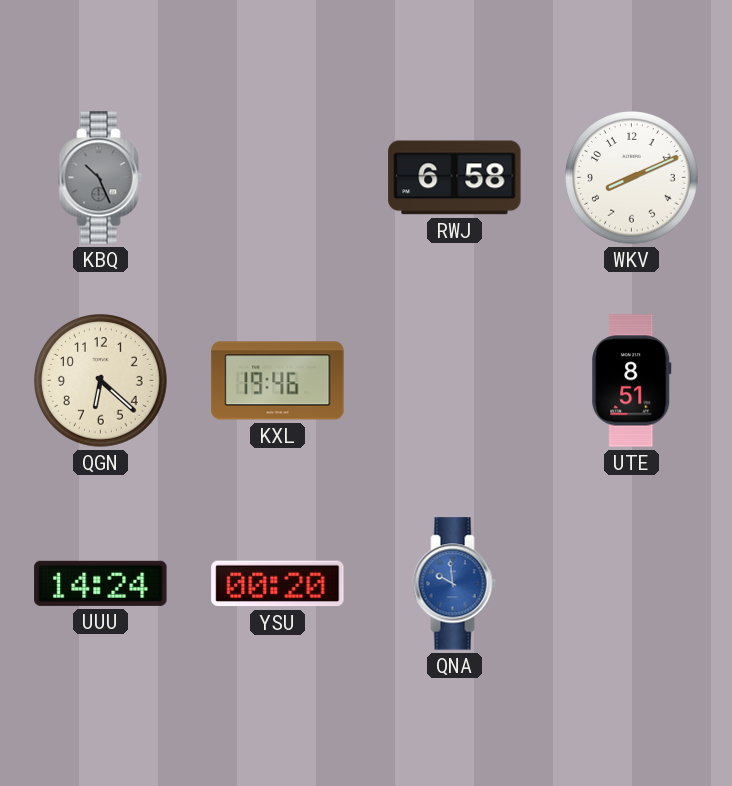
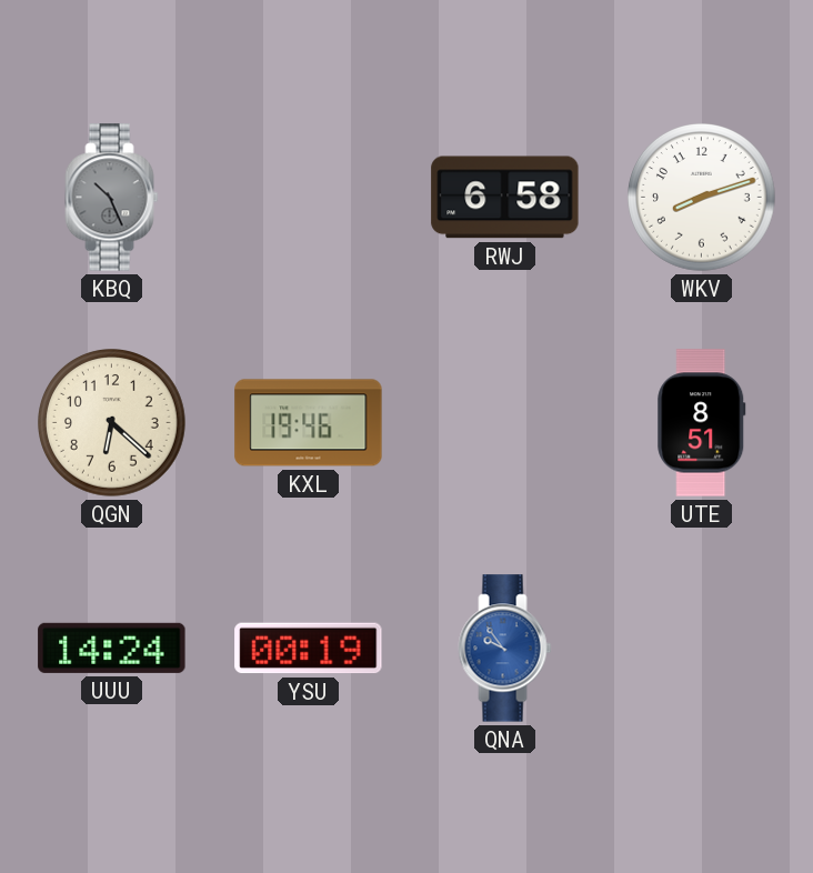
WKV: 8:11 -> 8:12 (702, 198)
YSU: 00:20 -> 00:19 (309, 649)
QNA: 9:59 -> 9:54 (505, 649)
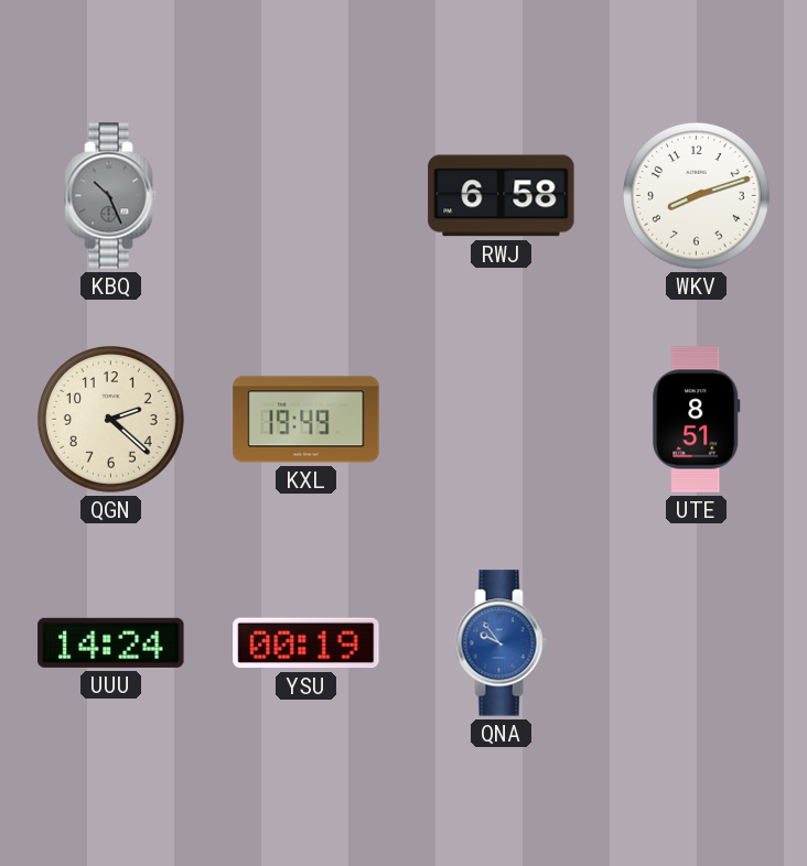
QGN: 6:22 -> 2:22 (111, 420)
KXL: 19:46 -> 19:49 (306, 420)
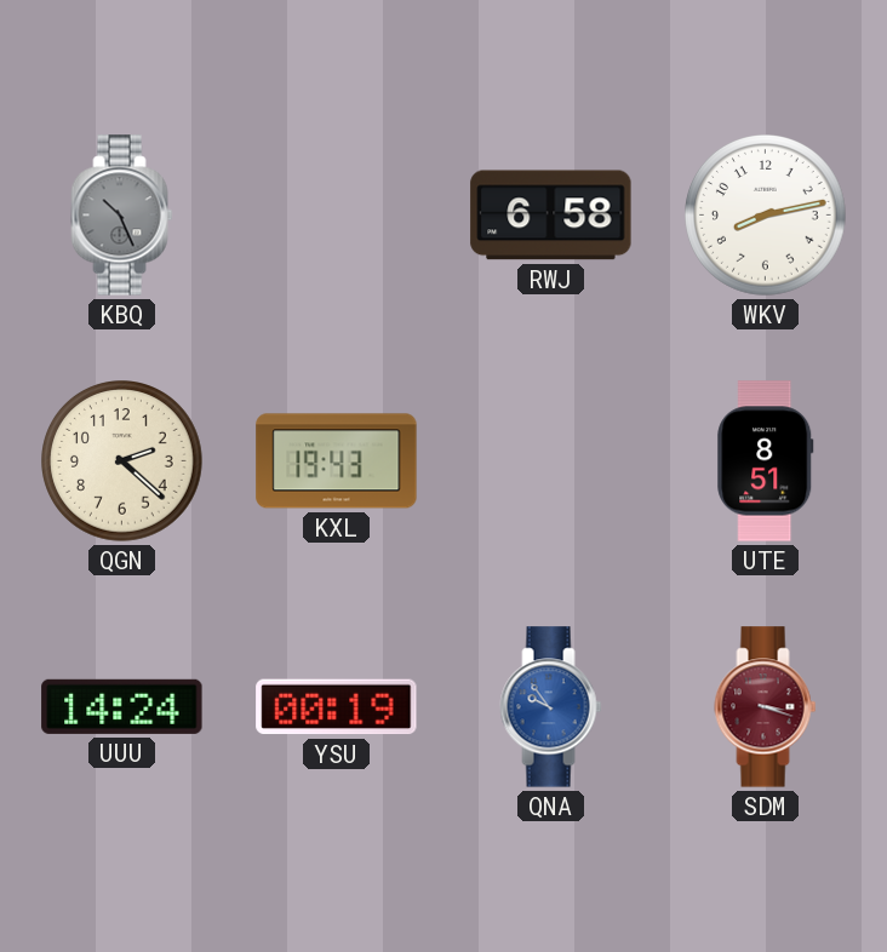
WKV: 8:12 -> 8:13 (766, 216)
KXL: 19:49 -> 19:43 (337, 461)
SDM: none -> 3:18 (766, 707)
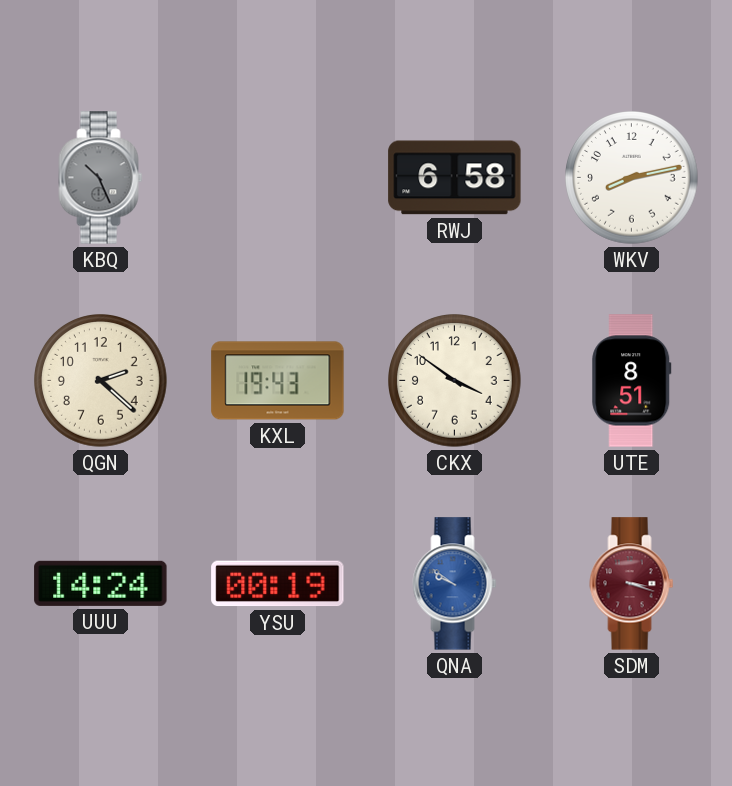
CKX: none -> 3:51 (455, 381)
QNA: 9:54 -> 9:51 (455, 584)
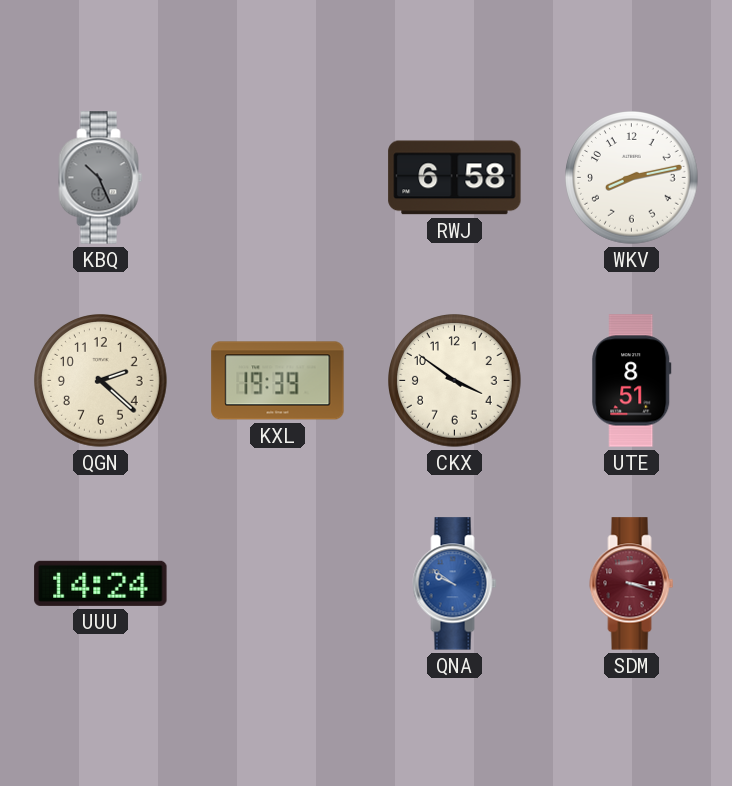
KXL: 19:43 -> 19:39 (278, 381)
YSU: 00:19 -> none (278, 584)
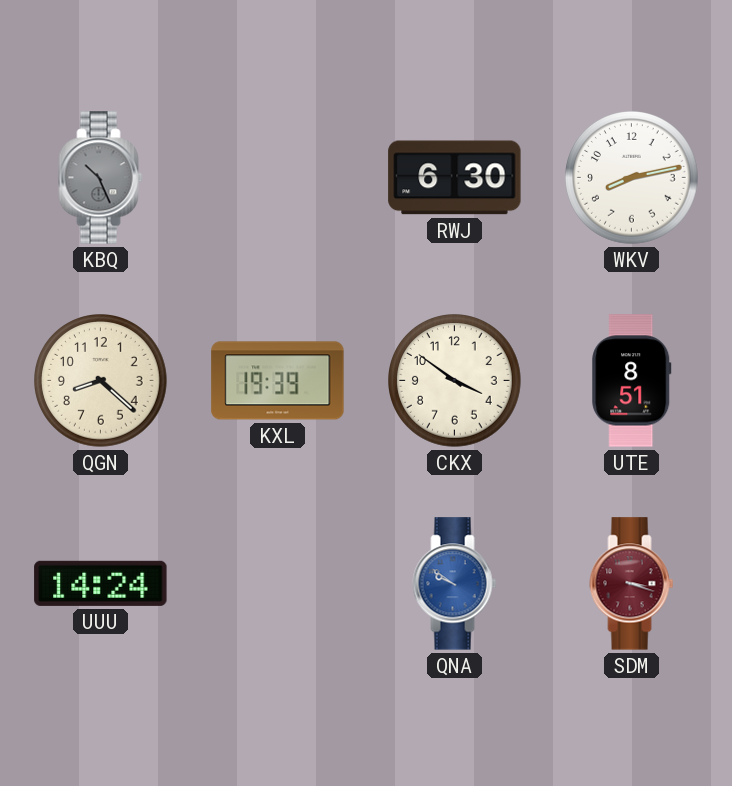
RWJ: 6:58 -> 6:30 (455, 178)
QGN: 2:22 -> 8:22 (101, 381)
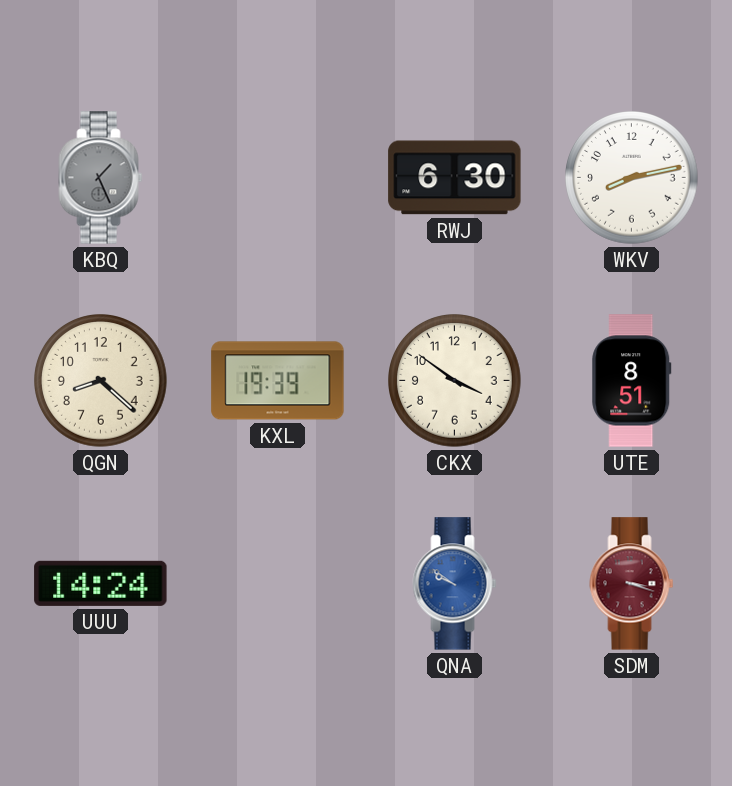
KBQ: 10:26 -> 1:26 (101, 178)
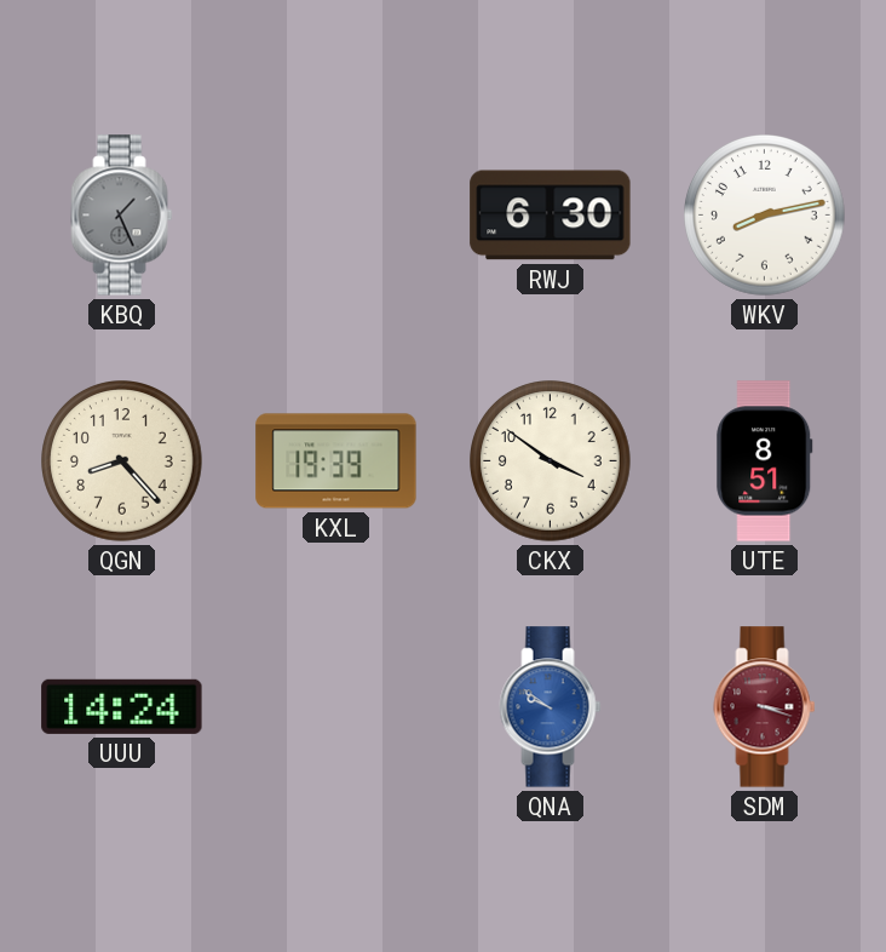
QGN: 8:22 -> 8:23 (122, 461)
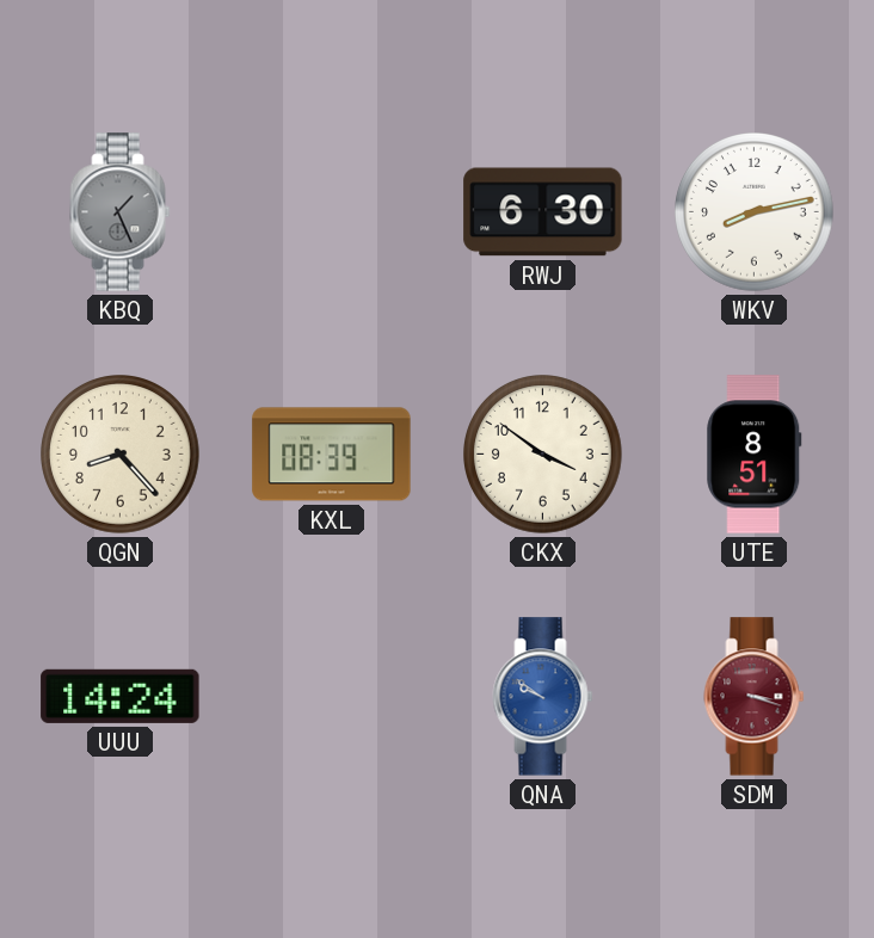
KXL: 19:39 -> 08:39 (332, 455)
